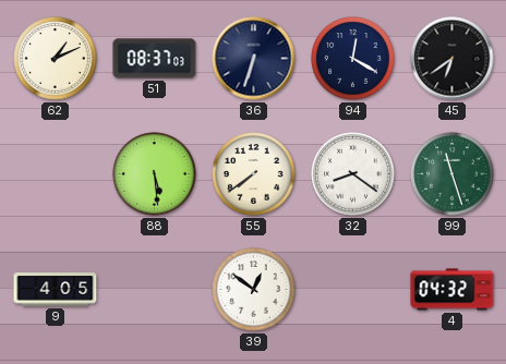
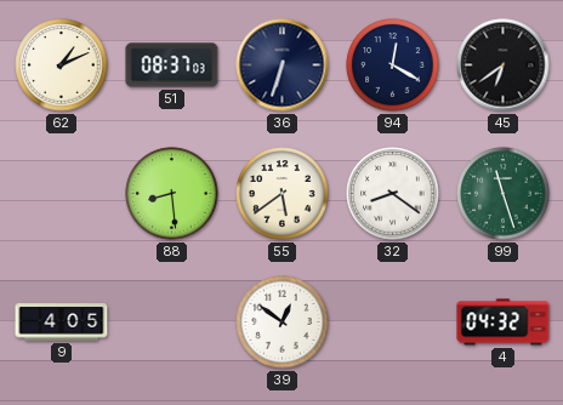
88: 5:29 -> 8:29 (172, 194)
55: 7:39 -> 5:39 (283, 194)
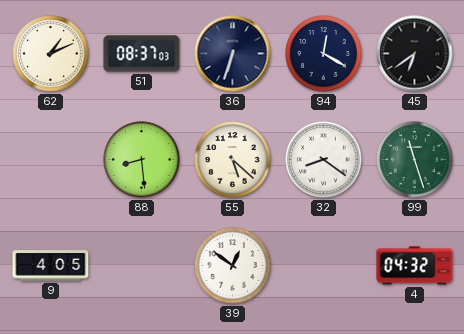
55: 5:39 -> 5:22 (233, 160)
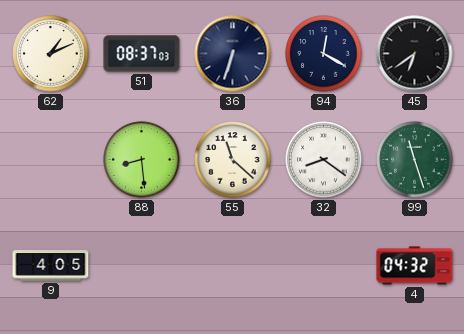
55: 5:22 -> 11:22 (233, 160)
39: 12:51 -> none (233, 266)
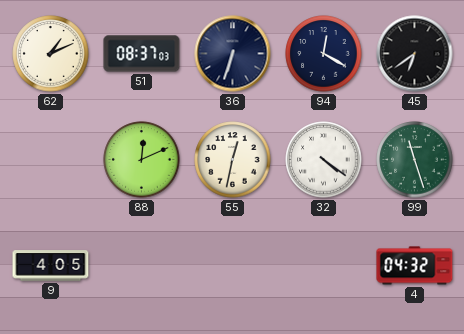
88: 8:29 -> 12:11 (142, 160)
55: 11:22 -> 12:32 (233, 160)
32: 8:21 -> 4:21 (324, 160)
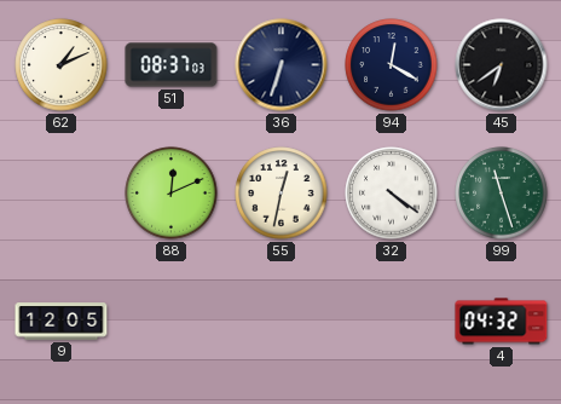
9: 4:05 -> 12:05 (62, 322)
